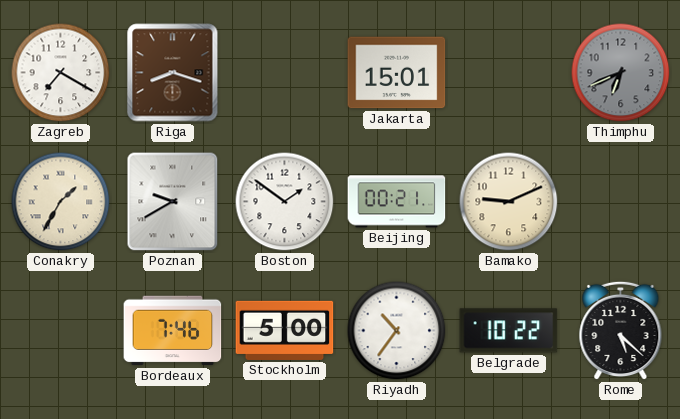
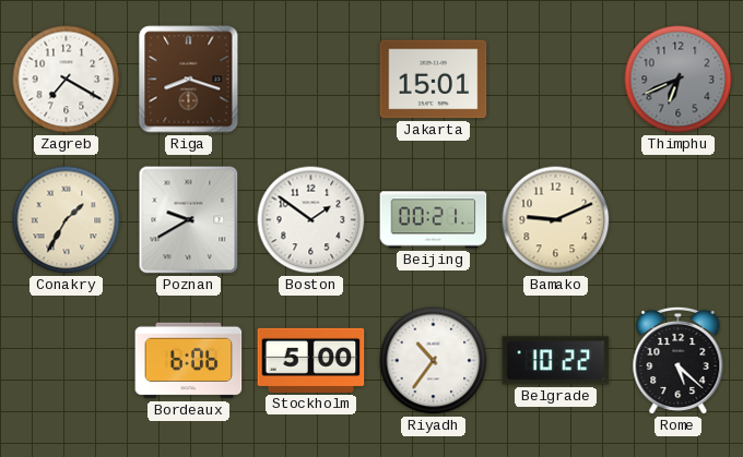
Bordeaux: 7:46 -> 6:06 (189, 361)
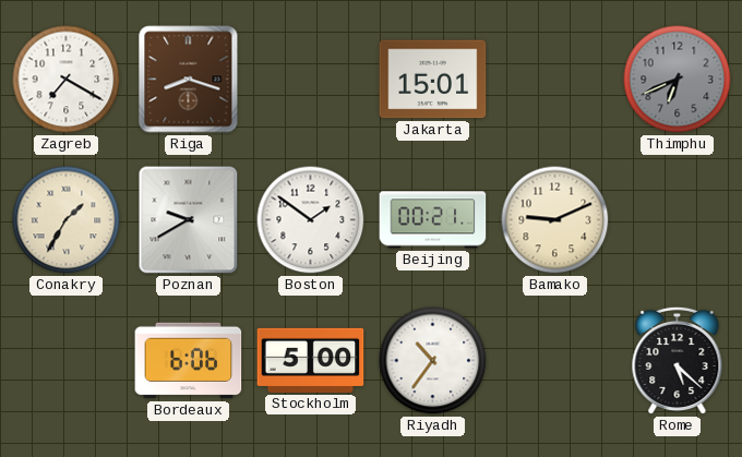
Belgrade: 10:22 -> none (556, 361)
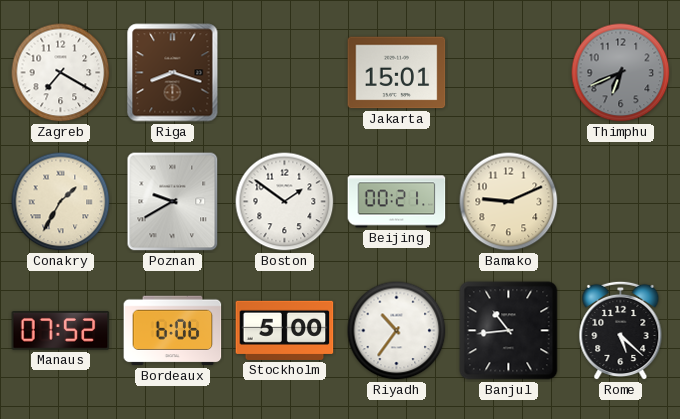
Manaus: none -> 07:52 (61, 331)
Banjul: none -> 10:44 (509, 331)
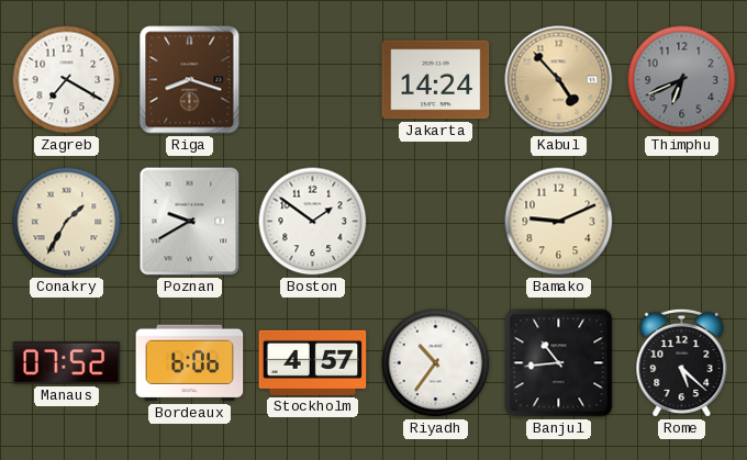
Jakarta: 15:01 -> 14:24 (436, 80)
Kabul: none -> 4:53 (559, 80)
Beijing: 00:21 -> none (397, 202)
Stockholm: 5:00 -> 4:57 (313, 362)
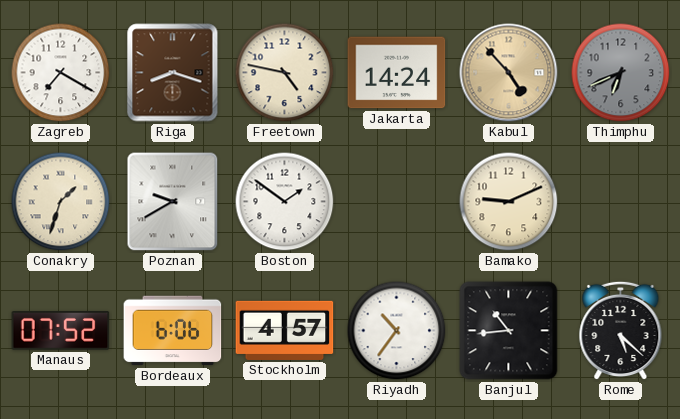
Freetown: none -> 4:47 (285, 73)
Conakry: 1:35 -> 1:33 (61, 202)
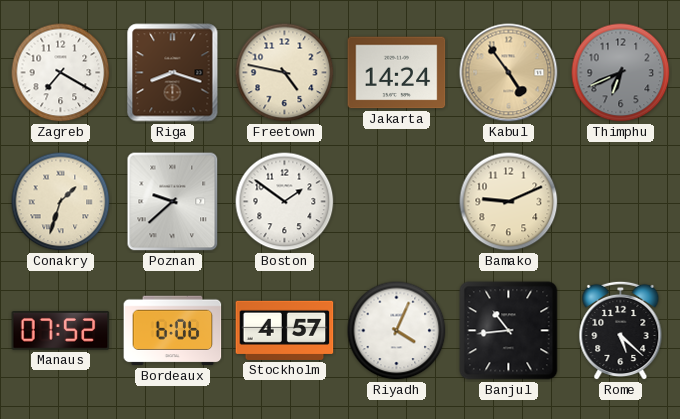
Kabul: 4:53 -> 4:54 (509, 73)
Poznan: 9:40 -> 9:38 (173, 202)
Riyadh: 10:36 -> 4:04 (397, 331)
